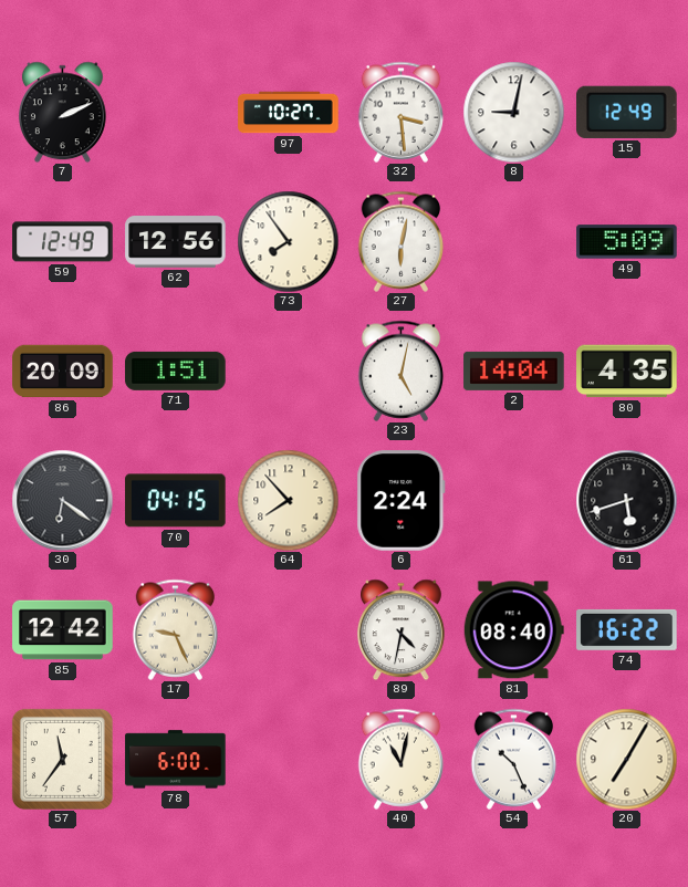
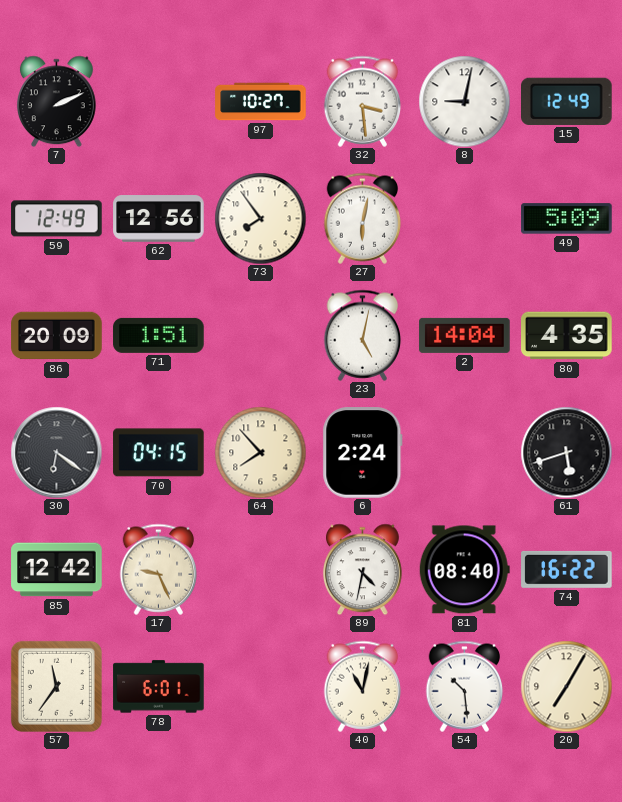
78: 6:00 -> 6:01 (159, 687)
54: 10:26 -> 10:29 (465, 686)
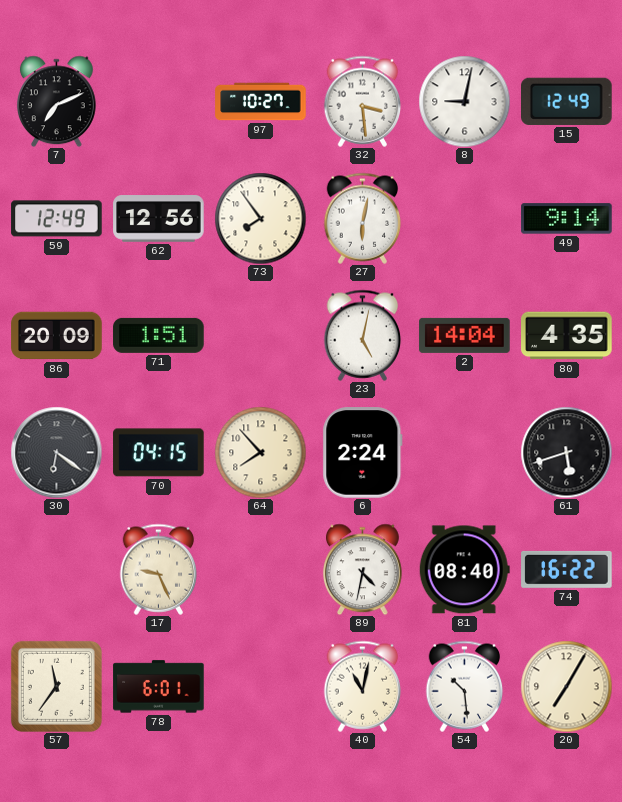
7: 2:11 -> 7:11 (56, 101)
49: 5:09 -> 9:14 (567, 219)
85: 12:42 -> none (57, 570)
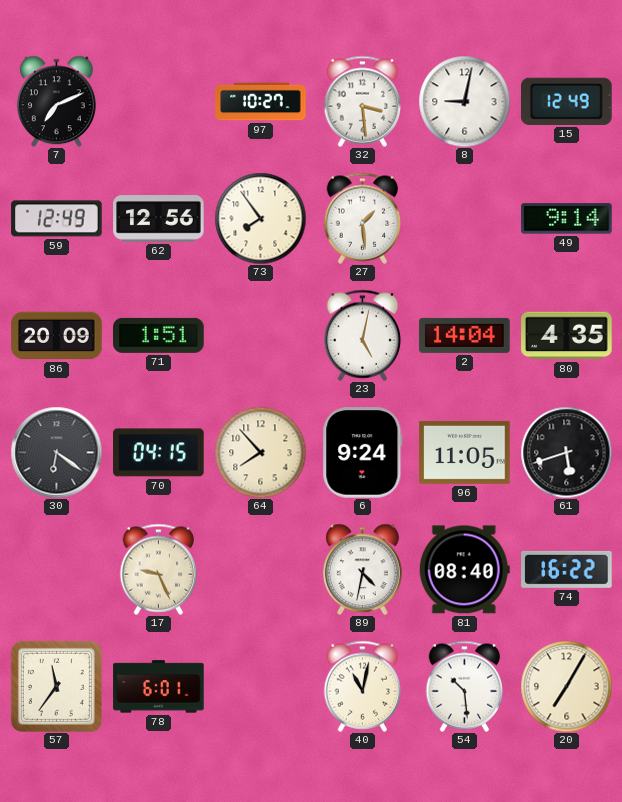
27: 6:02 -> 1:29 (363, 218)
6: 2:24 -> 9:24 (363, 453)
96: none -> 11:05 (465, 452)
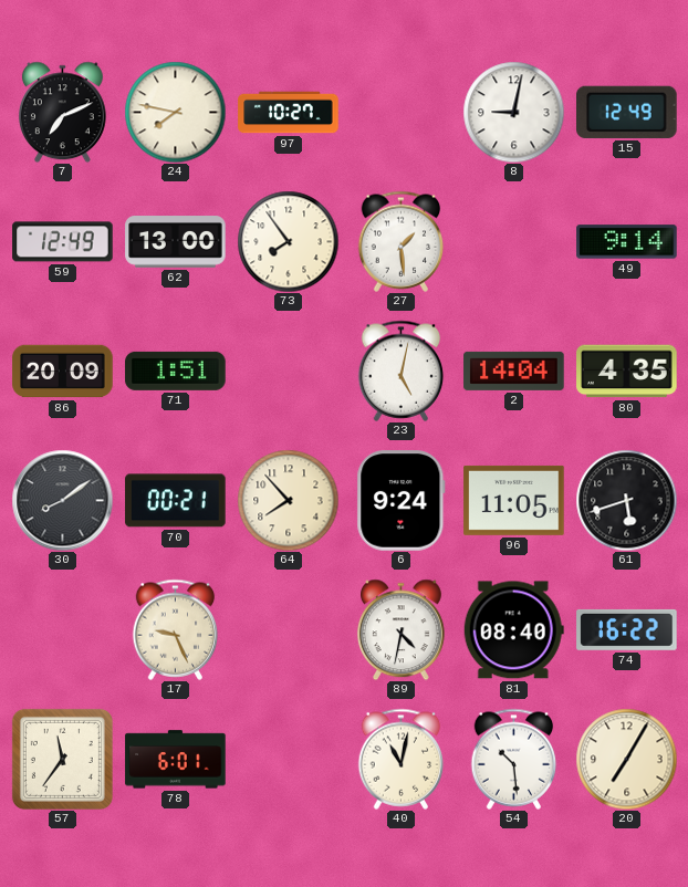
24: none -> 7:47 (175, 112)
32: 3:29 -> none (363, 101)
62: 12:56 -> 13:00 (176, 242)
30: 6:21 -> 8:09 (62, 500)
70: 04:15 -> 00:21 (176, 501)
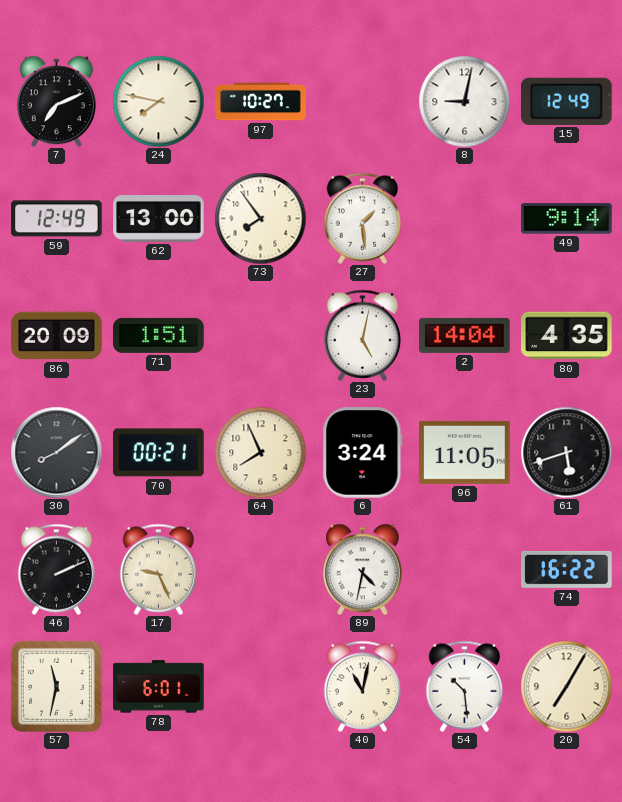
64: 7:53 -> 7:56 (260, 452)
6: 9:24 -> 3:24 (363, 453)
46: none -> 2:11 (57, 569)
81: 08:40 -> none (513, 630)
57: 11:36 -> 11:32 (56, 686)
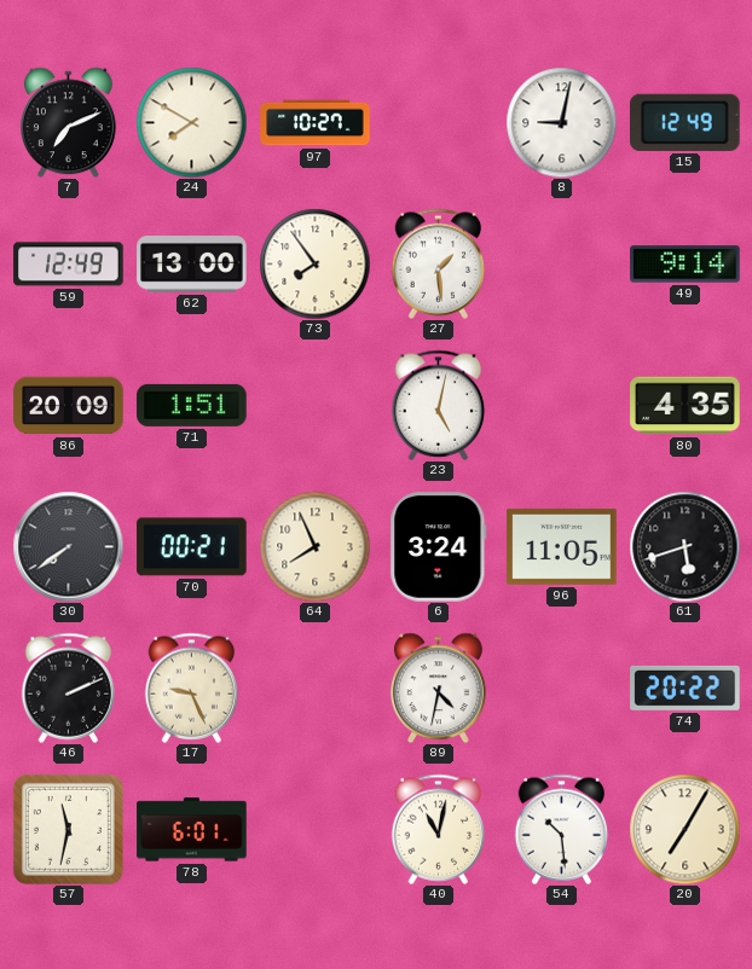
24: 7:47 -> 7:50 (191, 122)
2: 14:04 -> none (465, 335)
30: 8:09 -> 7:39 (68, 546)
74: 16:22 -> 20:22 (686, 687)
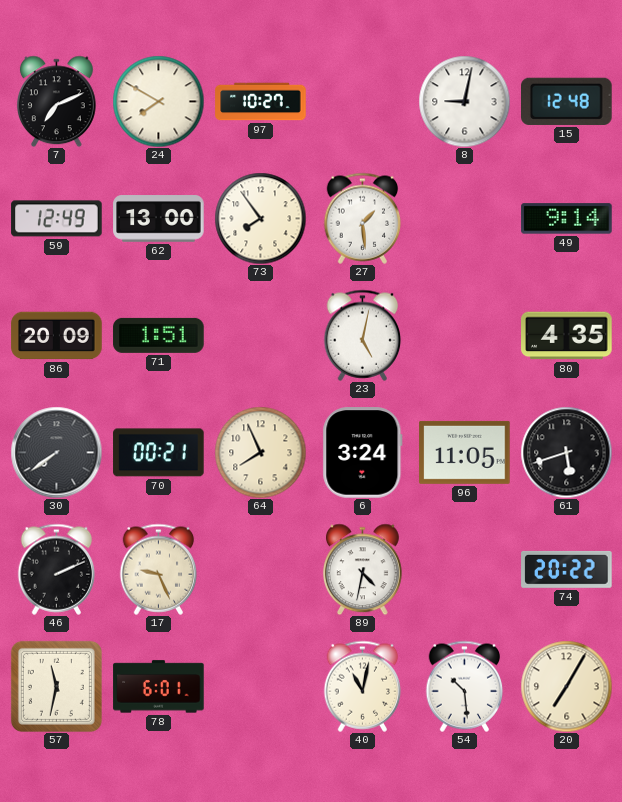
15: 12:49 -> 12:48 (567, 101)
